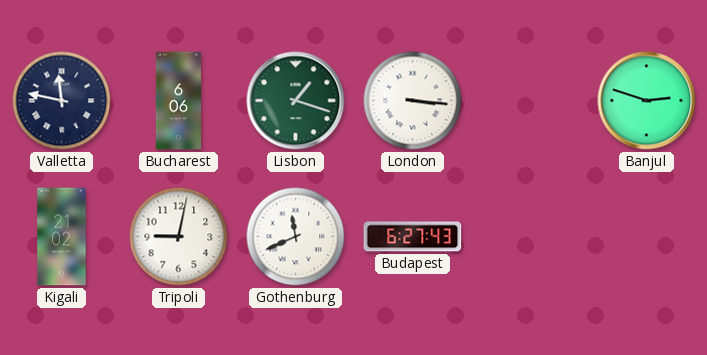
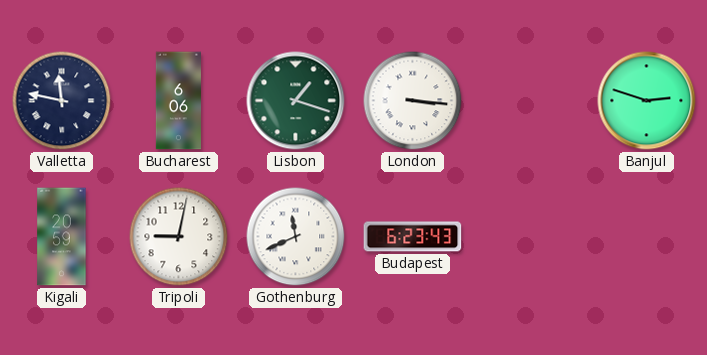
Kigali: 21:02 -> 20:59 (62, 237)
Budapest: 6:27 -> 6:23 (413, 237)
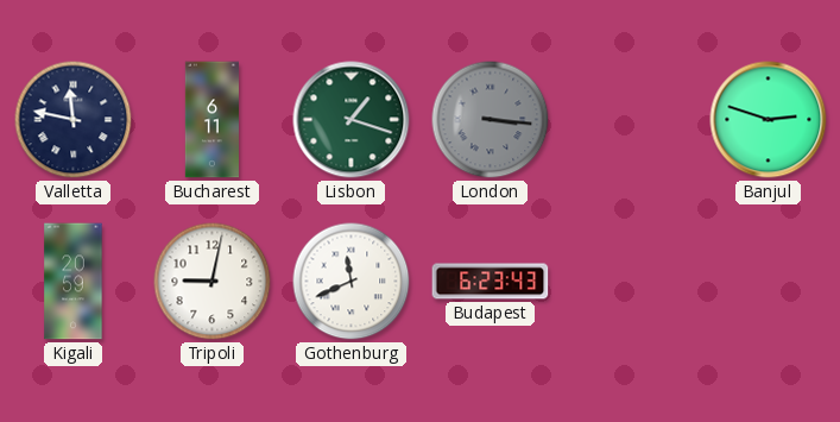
Bucharest: 6:06 -> 6:11 (211, 120)
London dial: white -> grey (491, 120)
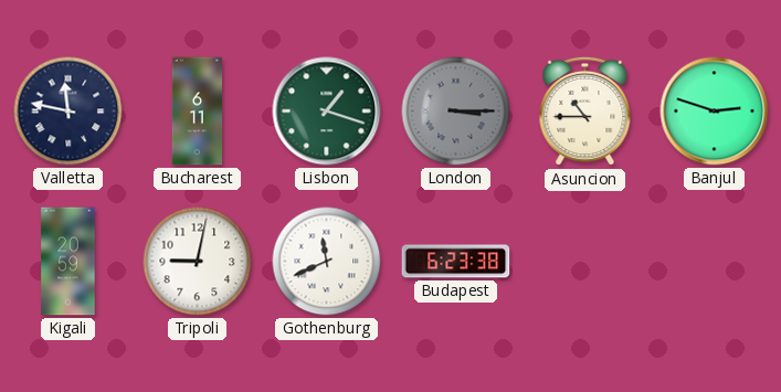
London: 3:16 -> 3:15 (456, 112)
Asuncion: none -> 10:45 (585, 112)
Budapest: 6:23:43 -> 6:23:38 (456, 262)
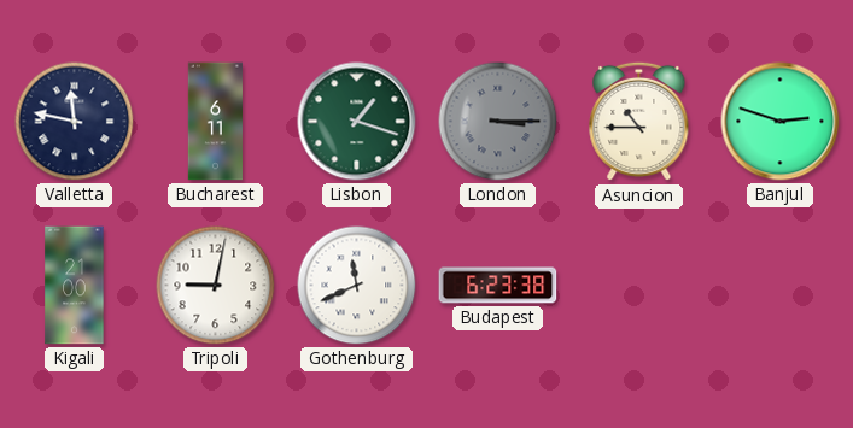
Kigali: 20:59 -> 21:00 (75, 286)
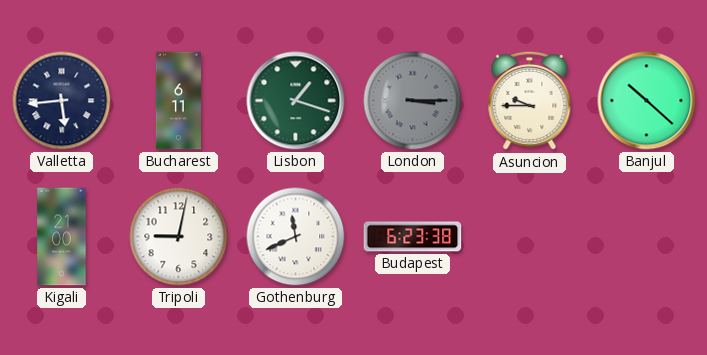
Valletta: 11:47 -> 5:44 (62, 101)
Asuncion: 10:45 -> 9:45 (530, 101)
Banjul: 2:48 -> 10:22 (647, 101)
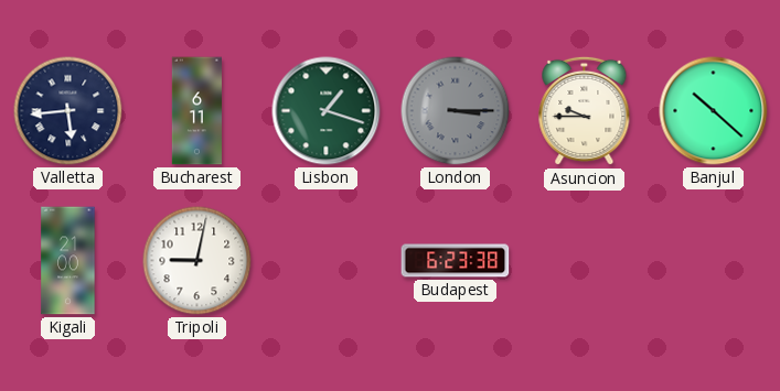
Gothenburg: 11:41 -> none (296, 237)
